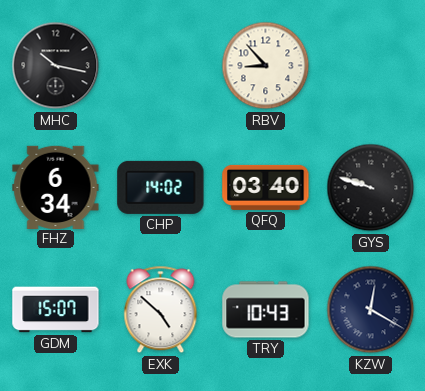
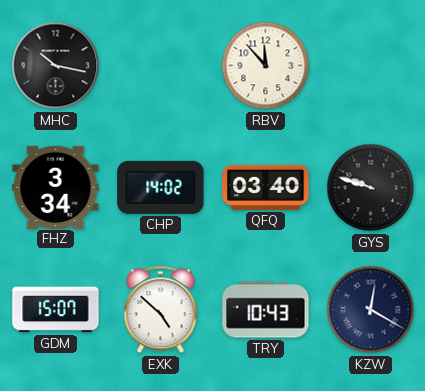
RBV: 8:53 -> 11:53 (266, 66)
FHZ: 6:34 -> 3:34 (56, 187)
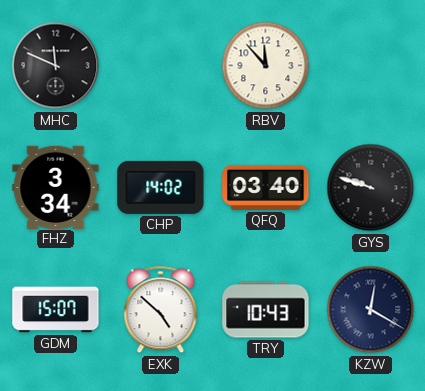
MHC: 10:17 -> 11:49 (56, 66)
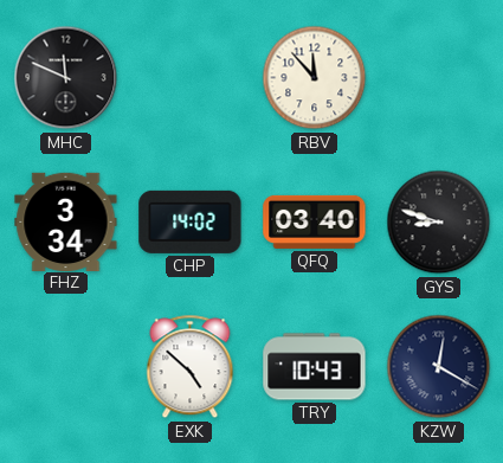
GYS: 9:48 -> 8:48 (439, 223)
GDM: 15:07 -> none (56, 310)
